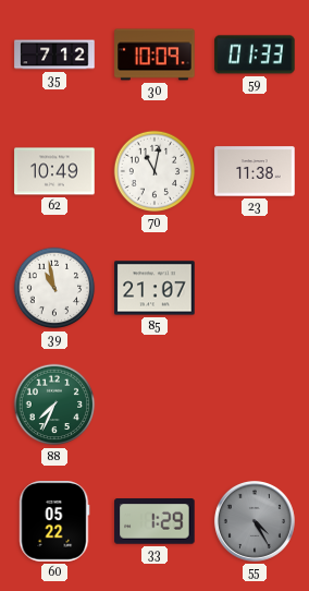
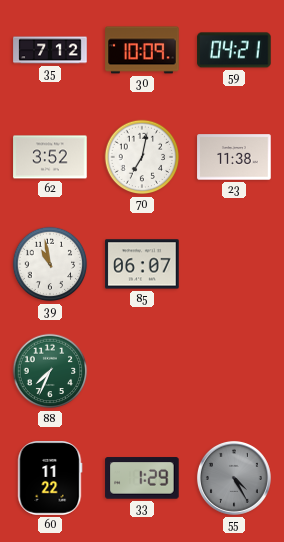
59: 01:33 -> 04:21 (234, 50)
62: 10:49 -> 3:52 (50, 157)
70: 11:02 -> 7:02 (142, 157)
85: 21:07 -> 06:07 (142, 264)
60: 05:22 -> 11:22 (50, 478)
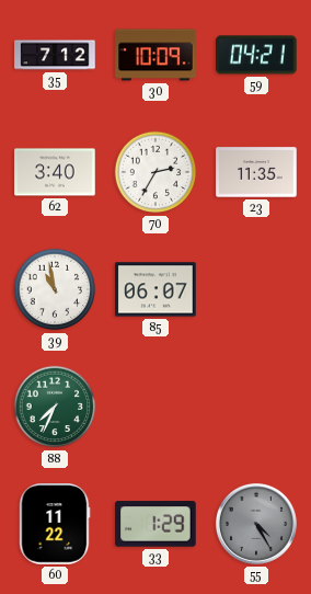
62: 3:52 -> 3:40 (55, 172)
70: 7:02 -> 2:35 (155, 172)
23: 11:38 -> 11:35 (256, 172)
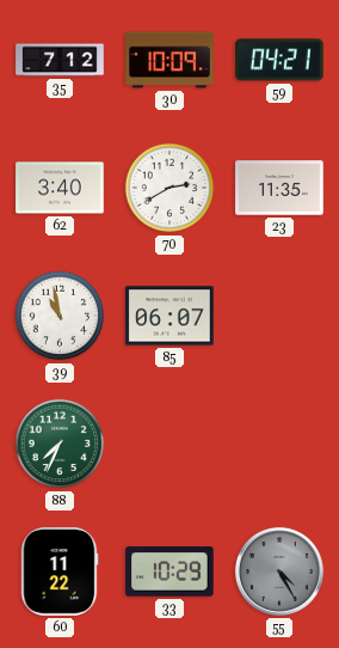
70: 2:35 -> 2:40 (169, 188)
33: 1:29 -> 10:29 (169, 571)
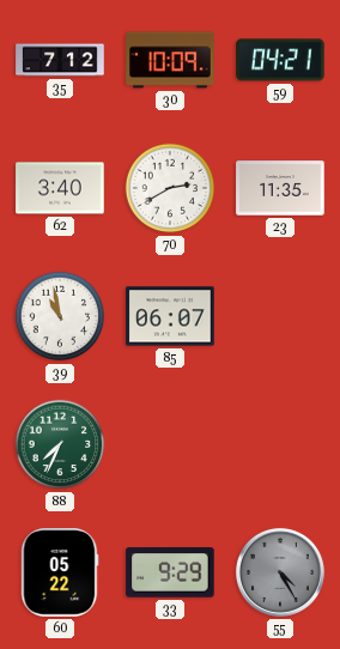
60: 11:22 -> 05:22 (60, 572)
33: 10:29 -> 9:29 (170, 572)
